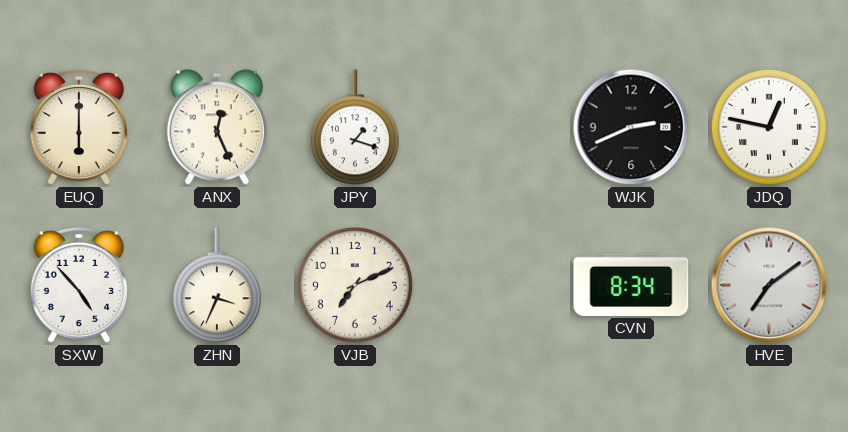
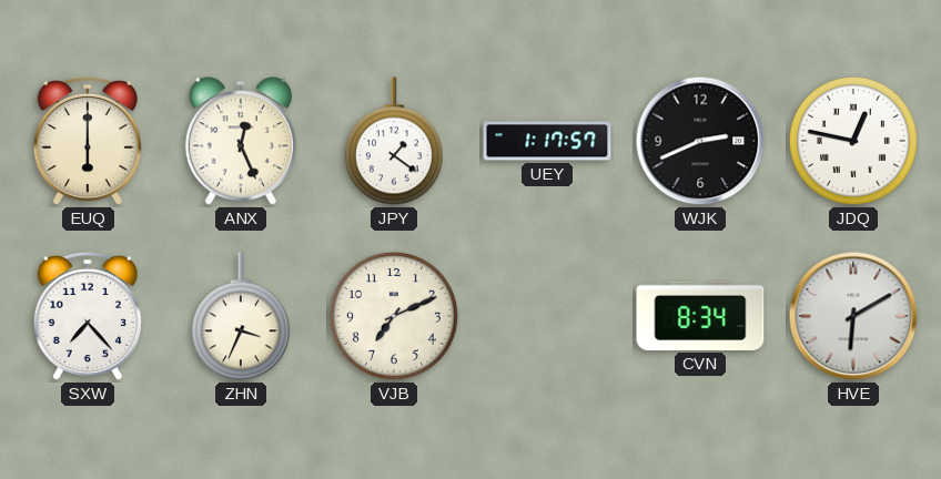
JPY: 1:18 -> 1:21 (394, 141)
UEY: none -> 1:17 (547, 141)
SXW: 4:53 -> 7:23 (88, 316)
HVE: 7:09 -> 6:10 (853, 316)
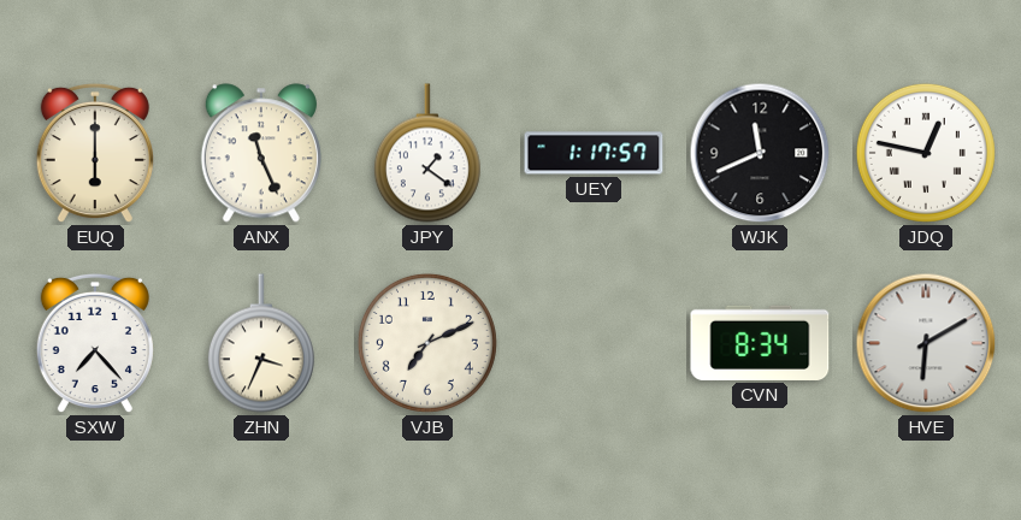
ANX: 12:26 -> 11:26 (261, 153)
WJK: 2:41 -> 11:41 (760, 153)
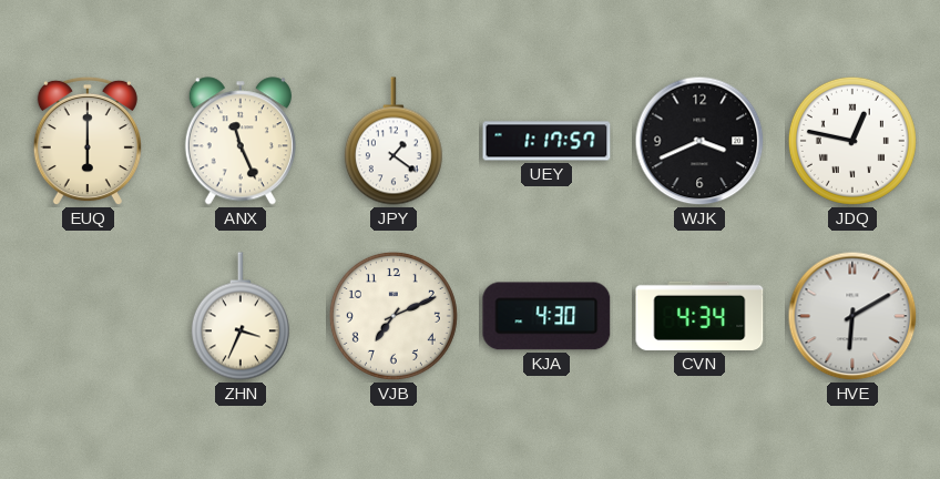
WJK: 11:41 -> 3:41 (699, 141)
SXW: 7:23 -> none (95, 343)
KJA: none -> 4:30 (546, 316)
CVN: 8:34 -> 4:34 (699, 316)
